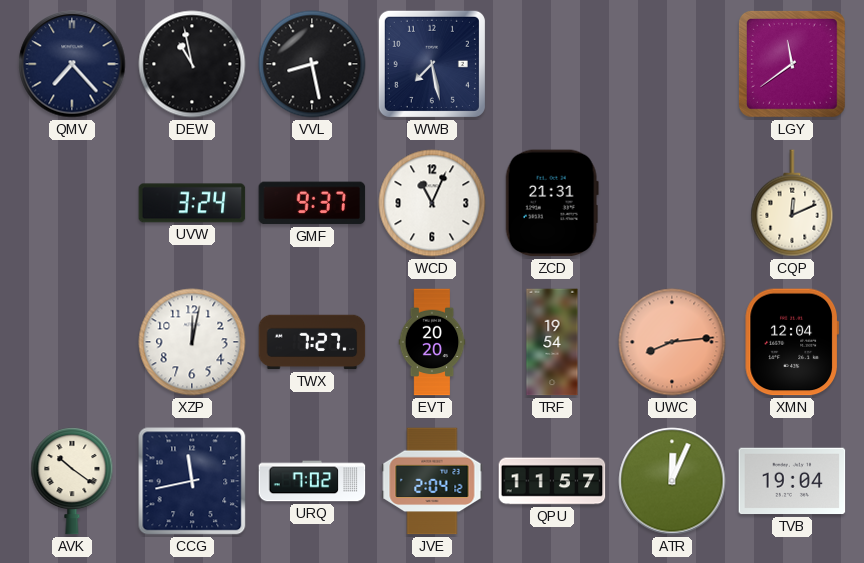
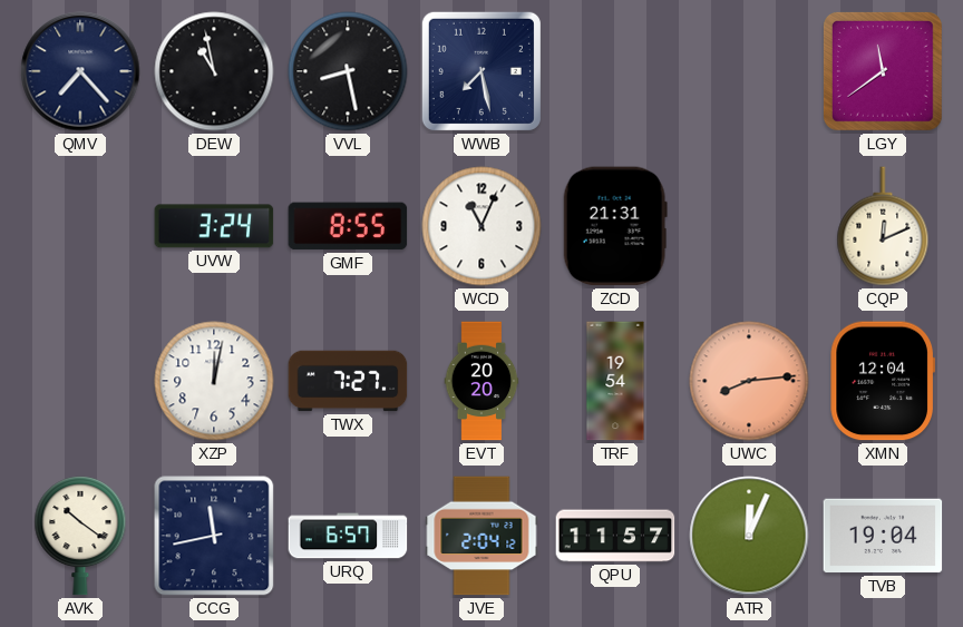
GMF: 9:37 -> 8:55 (348, 226)
URQ: 7:02 -> 6:57 (348, 536)
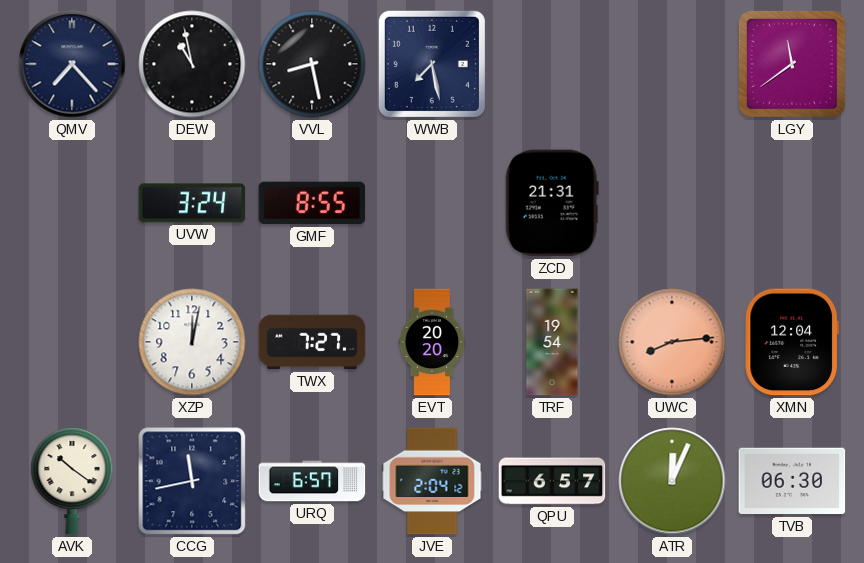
WCD: 11:04 -> none (481, 226)
CQP: 12:11 -> none (883, 226)
QPU: 11:57 -> 6:57 (552, 481)
TVB: 19:04 -> 06:30 (792, 481)
